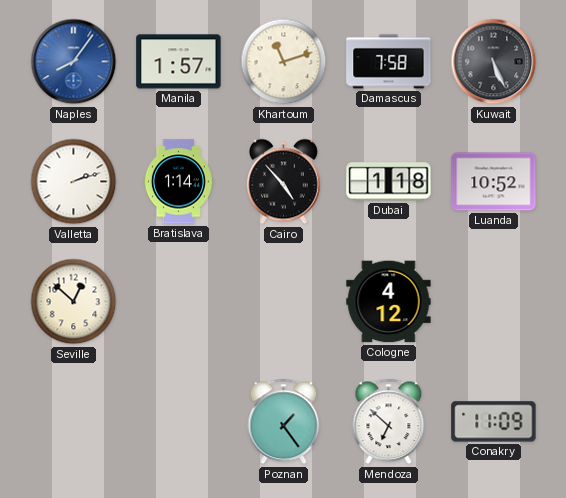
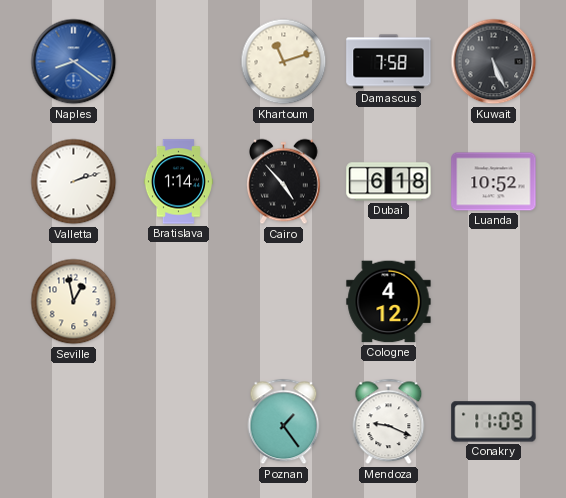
Naples: 8:06 -> 8:21 (74, 62)
Manila: 1:57 -> none (179, 62)
Dubai: 1:18 -> 6:18 (389, 182)
Seville: 12:52 -> 12:58 (74, 302)
Mendoza: 6:52 -> 9:19 (389, 422)
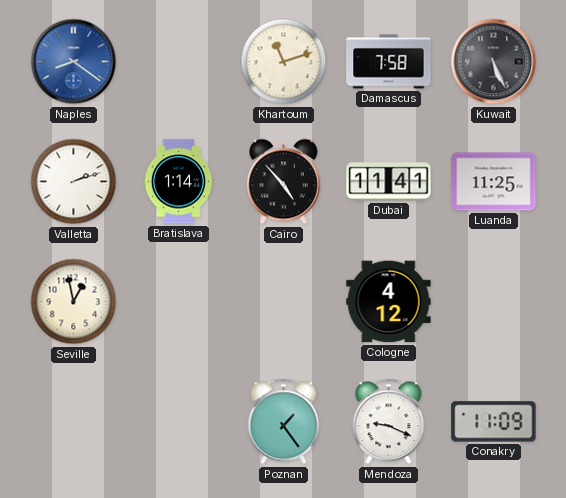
Dubai: 6:18 -> 11:41 (389, 182)
Luanda: 10:52 -> 11:25 (494, 182)
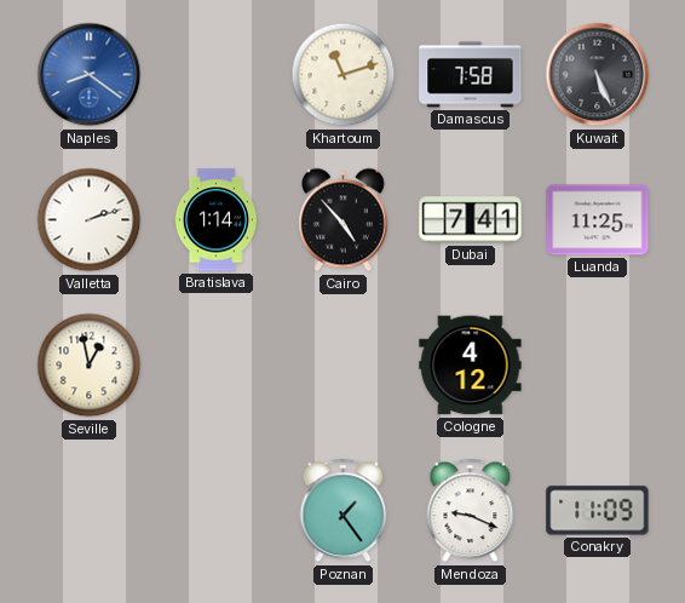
Dubai: 11:41 -> 7:41 (471, 220)
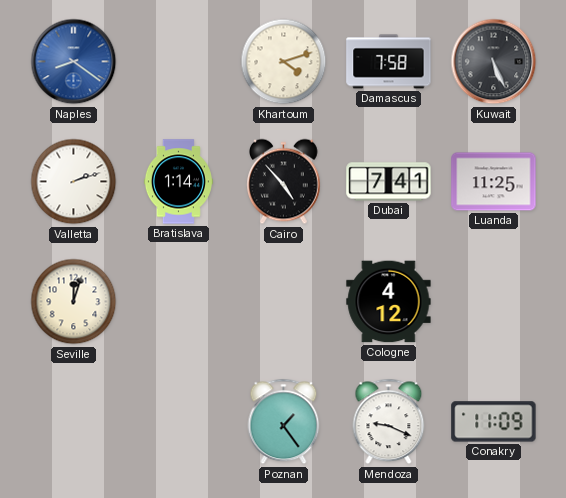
Khartoum: 11:12 -> 4:12 (284, 62)
Seville: 12:58 -> 12:03 (74, 302)
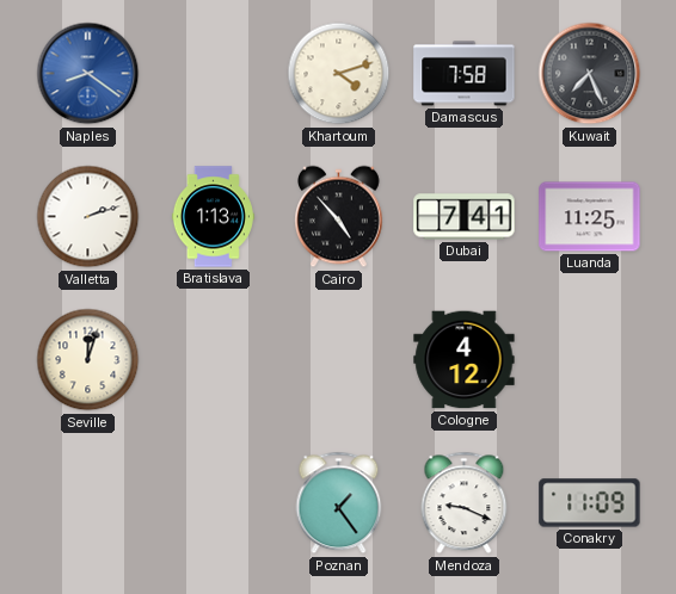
Kuwait: 5:26 -> 7:26 (590, 74)
Bratislava: 1:14 -> 1:13 (213, 217)
